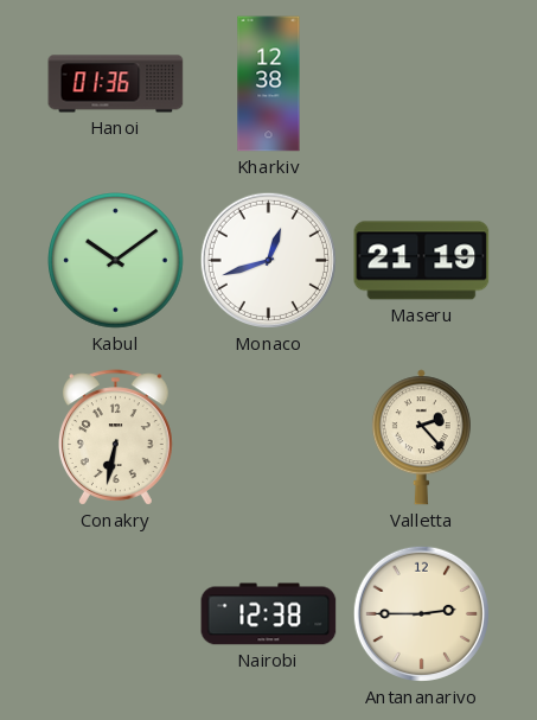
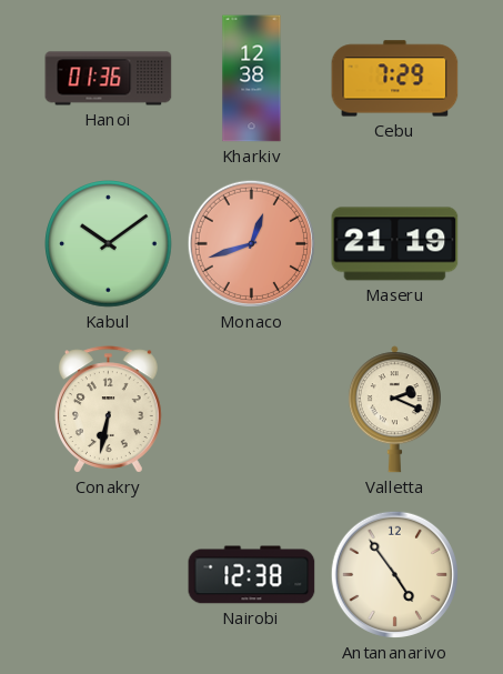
Cebu: none -> 7:29 (395, 79)
Monaco dial: white -> salmon (251, 243)
Valletta: 2:23 -> 2:19 (394, 410)
Antananarivo: 2:45 -> 4:54 (394, 574)
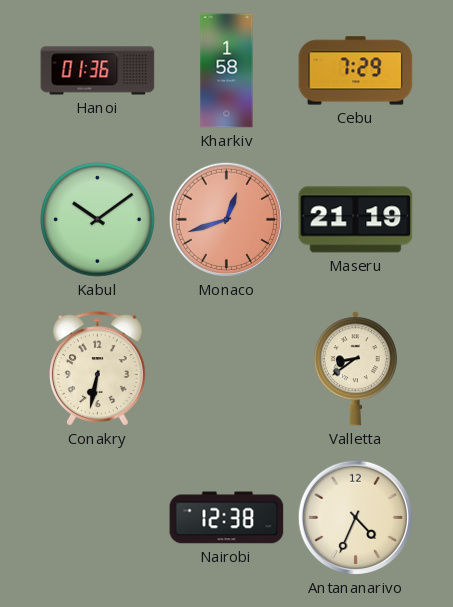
Kharkiv: 12:38 -> 1:58 (227, 71)
Valletta: 2:19 -> 8:39 (355, 369)
Antananarivo: 4:54 -> 4:34 (355, 517)
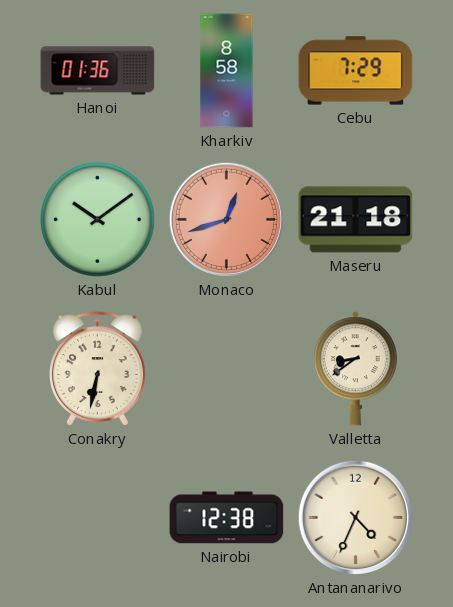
Kharkiv: 1:58 -> 8:58 (227, 71)
Maseru: 21:19 -> 21:18 (356, 220)
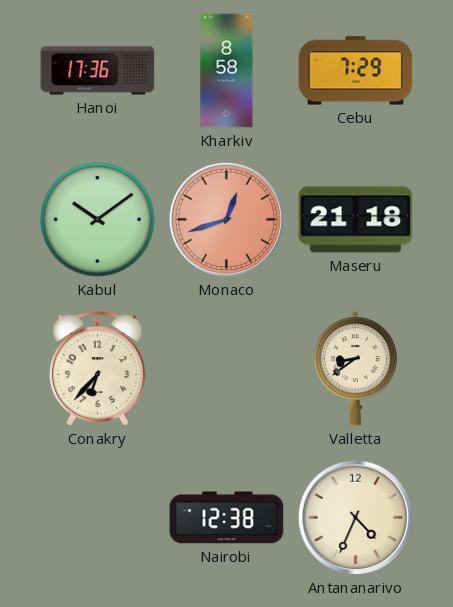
Hanoi: 01:36 -> 17:36 (98, 71)
Conakry: 6:32 -> 6:37 (97, 369)
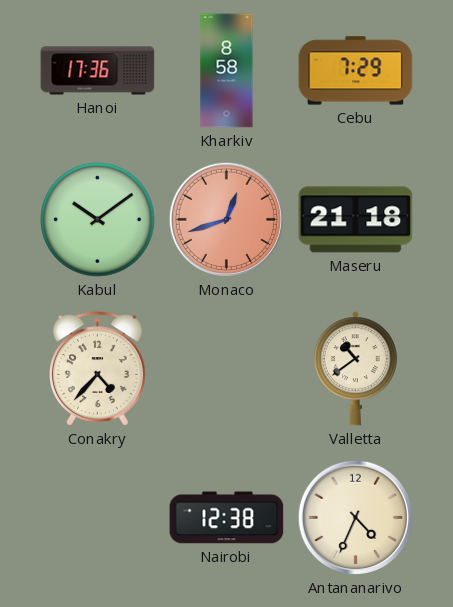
Conakry: 6:37 -> 4:37 (97, 369)
Valletta: 8:39 -> 10:39 (355, 369)
